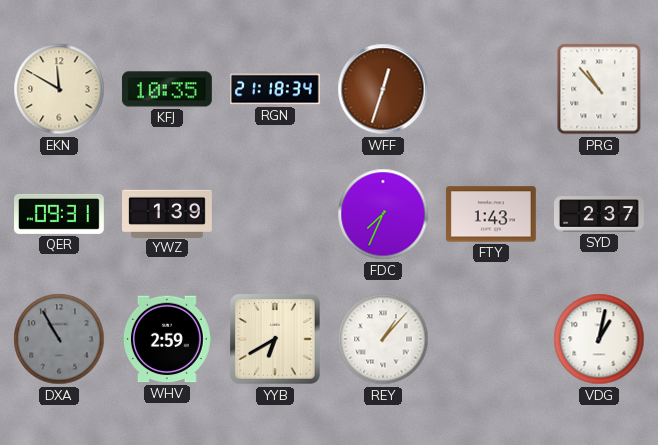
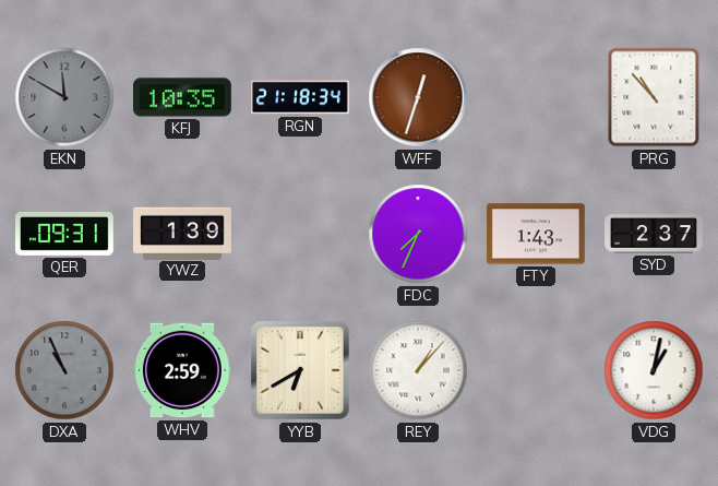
EKN dial: cream -> grey (64, 97)
DXA: 10:55 -> 10:56 (64, 370)
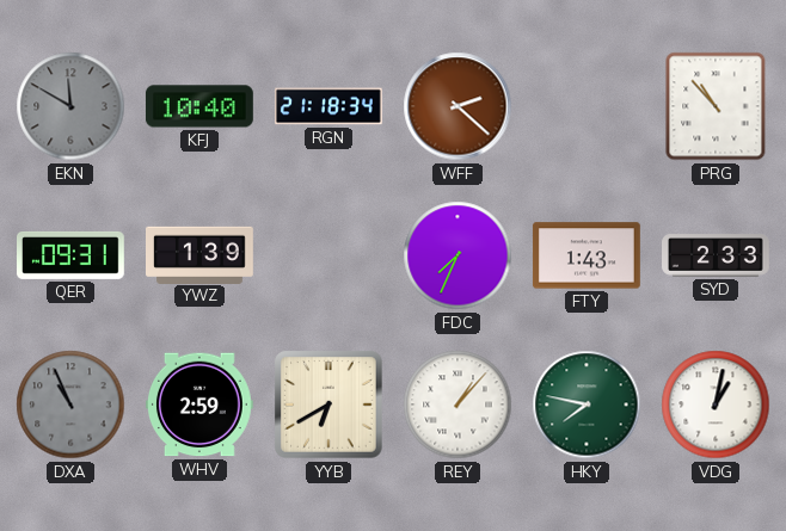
KFJ: 10:35 -> 10:40 (199, 106)
WFF: 12:33 -> 2:22 (458, 106)
SYD: 2:37 -> 2:33 (717, 255)
HKY: none -> 7:47 (587, 405)
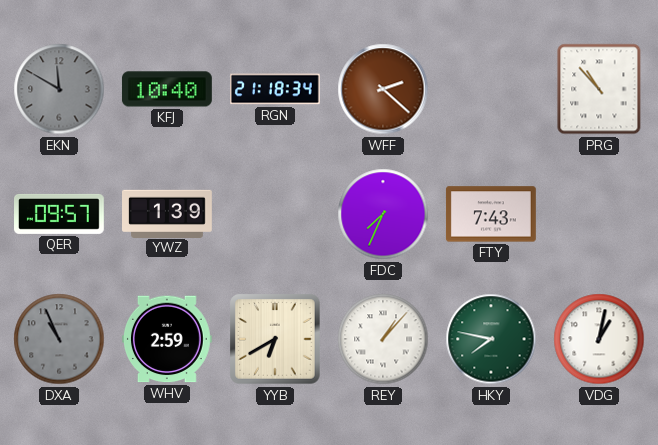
QER: 09:31 -> 09:57 (60, 214)
FTY: 1:43 -> 7:43 (491, 214)
SYD: 2:33 -> none (717, 255)
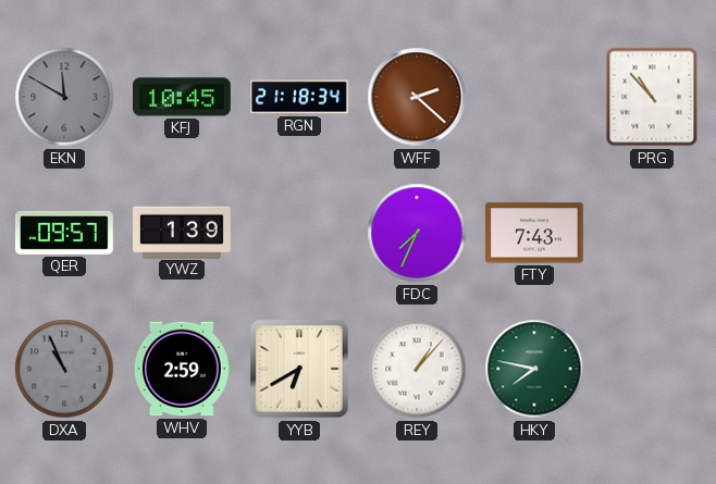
KFJ: 10:40 -> 10:45 (182, 97)
VDG: 1:02 -> none (599, 339)
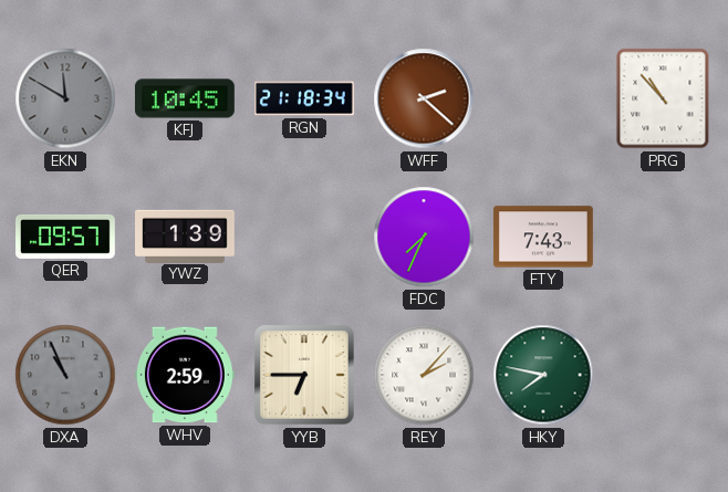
YYB: 6:40 -> 6:45 (305, 376)
REY: 1:07 -> 2:07 (424, 375)
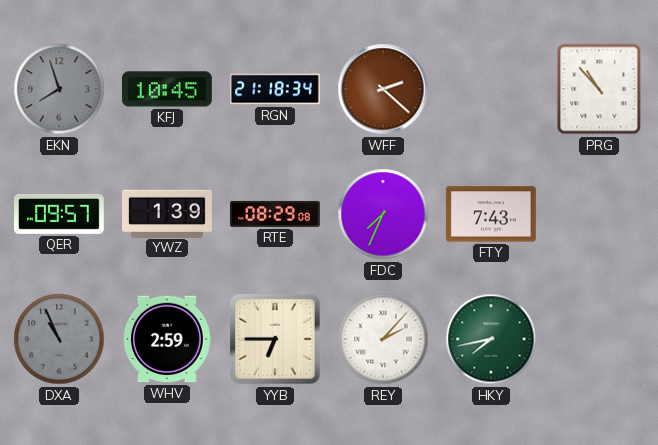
EKN: 11:50 -> 7:57 (59, 89)
RTE: none -> 08:29 (276, 214)
HKY: 7:47 -> 7:43 (491, 339)
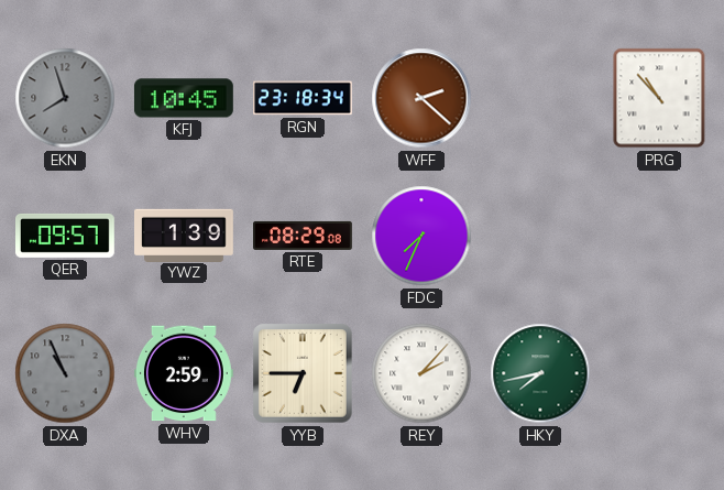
RGN: 21:18 -> 23:18 (304, 98)
FTY: 7:43 -> none (491, 214)
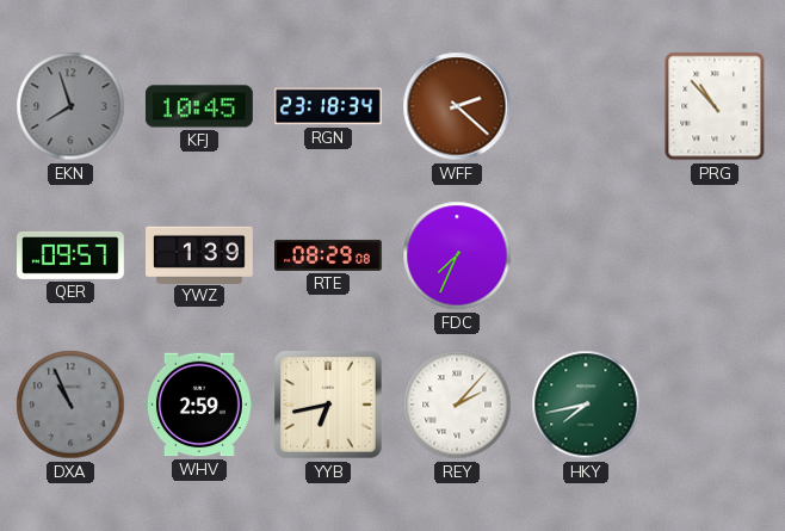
YYB: 6:45 -> 6:43 (329, 406)
